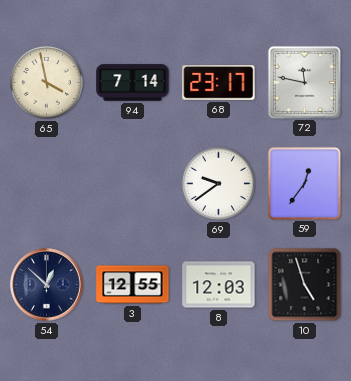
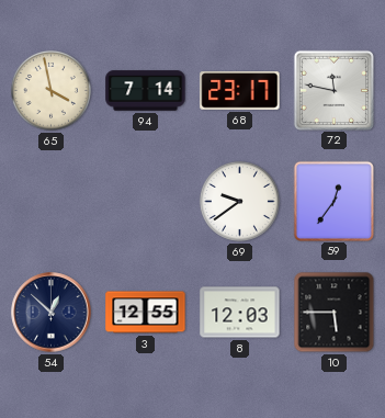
10: 4:57 -> 5:45 (335, 313)
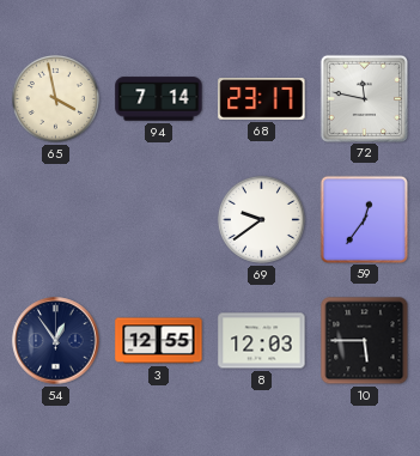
54: 12:52 -> 12:54 (56, 341)
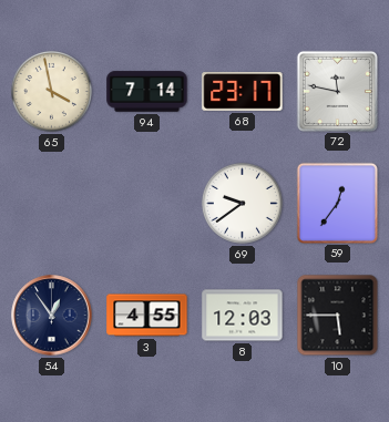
3: 12:55 -> 4:55 (147, 316)
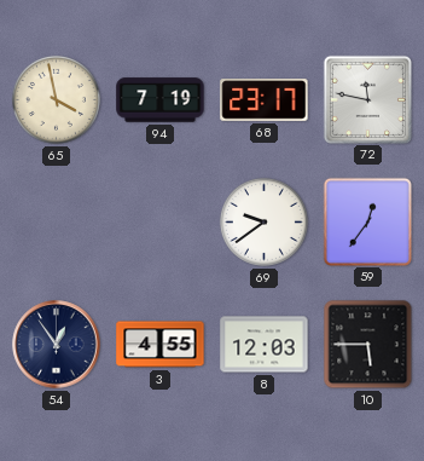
94: 7:14 -> 7:19 (161, 100)
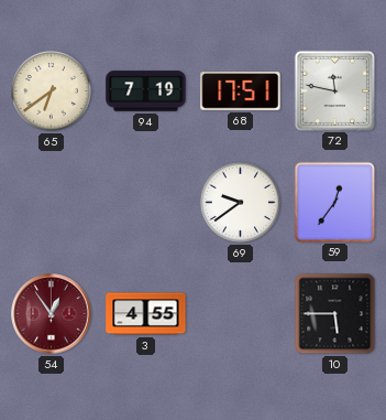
65: 3:58 -> 6:39 (51, 90)
68: 23:17 -> 17:51 (241, 91)
54 dial: navy -> burgundy (52, 314)
8: 12:03 -> none (265, 345)
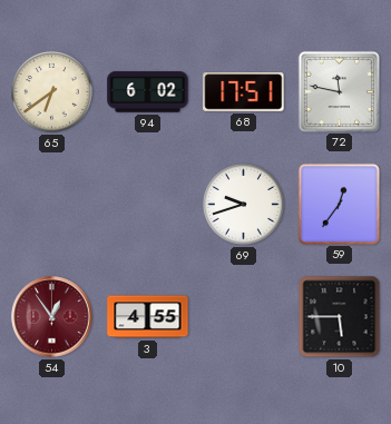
94: 7:19 -> 6:02 (148, 92)
69: 9:39 -> 9:42 (243, 204)
